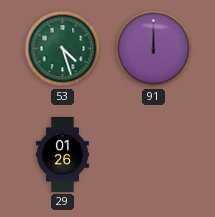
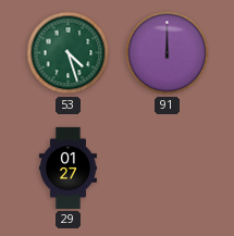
29: 01:26 -> 01:27 (67, 167)
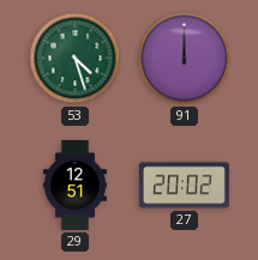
29: 01:27 -> 12:51 (74, 185)
27: none -> 20:02 (184, 186)
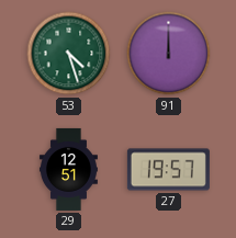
27: 20:02 -> 19:57 (168, 170)
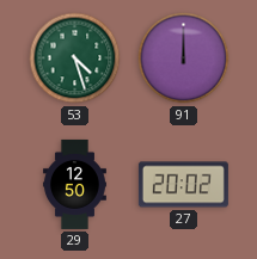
29: 12:51 -> 12:50 (74, 184)
27: 19:57 -> 20:02 (183, 185)
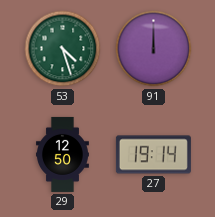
27: 20:02 -> 19:14 (153, 155)
